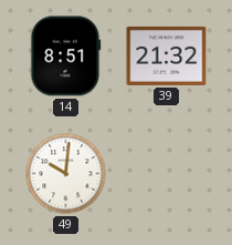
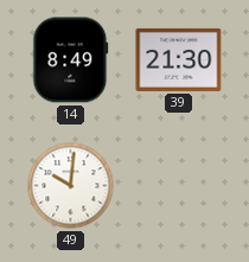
14: 8:51 -> 8:49 (71, 60)
39: 21:32 -> 21:30 (179, 59)
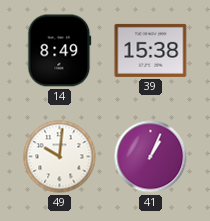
39: 21:30 -> 15:38 (151, 50)
41: none -> 1:04 (151, 157)
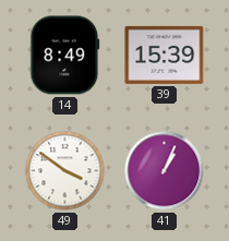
39: 15:38 -> 15:39 (165, 55)
49: 10:01 -> 3:51 (65, 171)
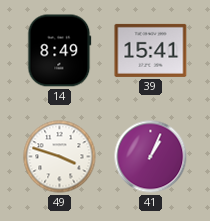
39: 15:39 -> 15:41 (151, 50)
49: 3:51 -> 3:48 (60, 157)
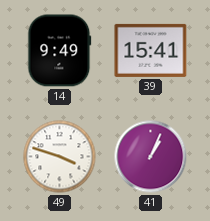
14: 8:49 -> 9:49 (60, 51)
